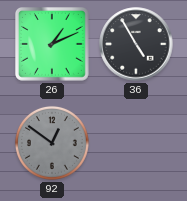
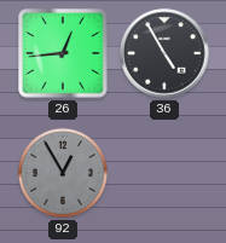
26: 1:11 -> 12:44 (64, 54)
92: 12:51 -> 12:55 (63, 173)
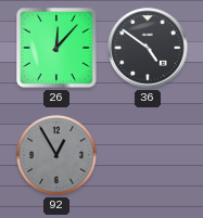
26: 12:44 -> 12:07 (58, 49)
36: 4:55 -> 4:51 (148, 48)
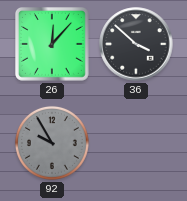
36: 4:51 -> 3:52 (136, 44)
92: 12:55 -> 9:55 (52, 143)
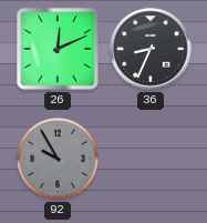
26: 12:07 -> 12:11 (59, 50)
36: 3:52 -> 8:34 (151, 49)
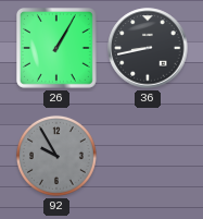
26: 12:11 -> 1:05 (58, 49)
36: 8:34 -> 8:43 (148, 48)
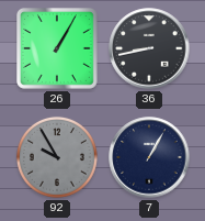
7: none -> 1:05 (149, 157)
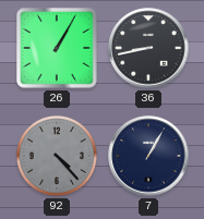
92: 9:55 -> 4:23 (57, 156)
